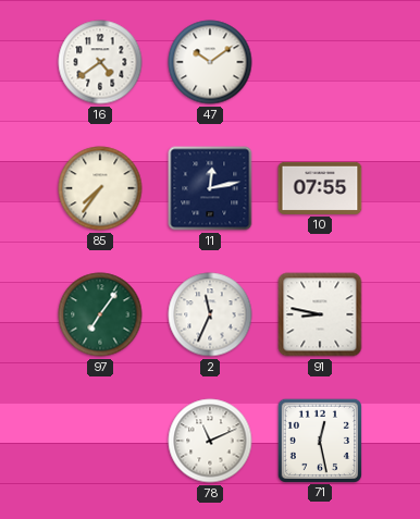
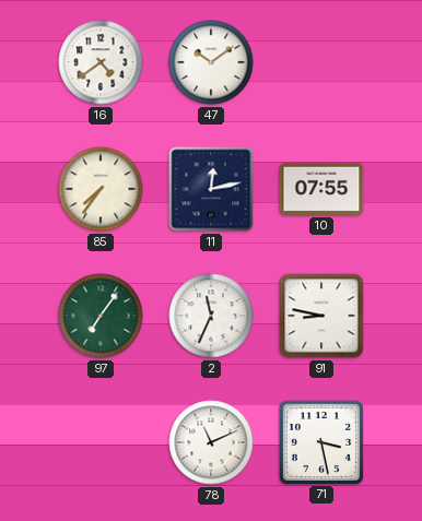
71: 12:28 -> 3:28 (320, 441)
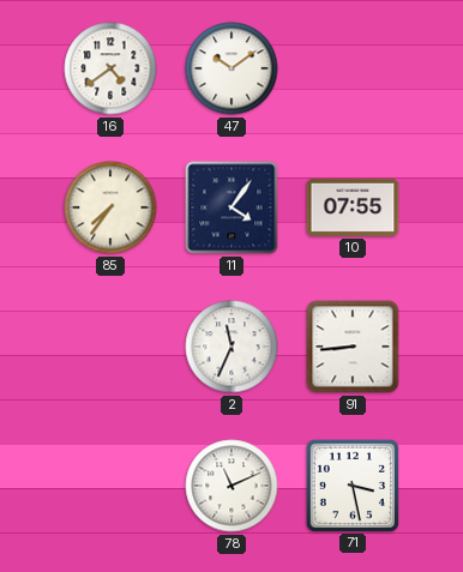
11: 12:13 -> 4:06 (231, 207)
97: 7:06 -> none (101, 316)
91: 8:47 -> 8:44 (353, 347)
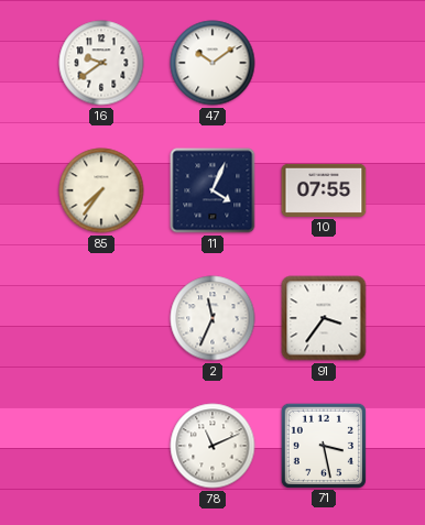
16: 4:39 -> 9:39 (101, 63)
11: 4:06 -> 4:04 (212, 190)
91: 8:44 -> 3:36 (324, 318)
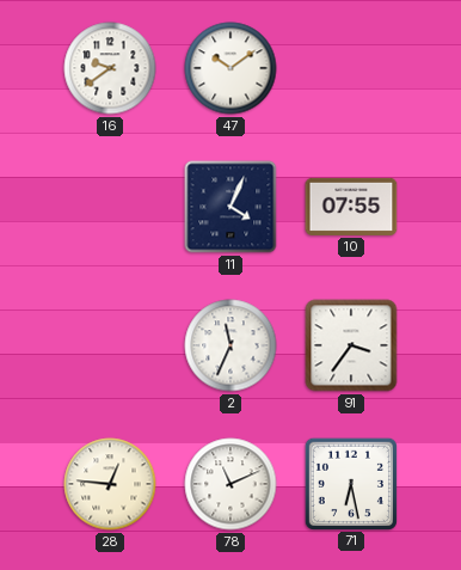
85: 7:36 -> none (101, 190)
28: none -> 12:46 (110, 484)
71: 3:28 -> 6:28 (350, 483)
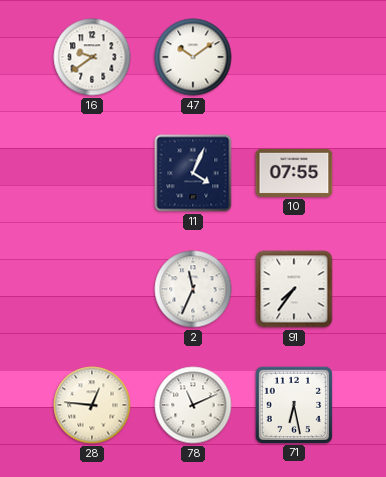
91: 3:36 -> 7:36 (294, 289)
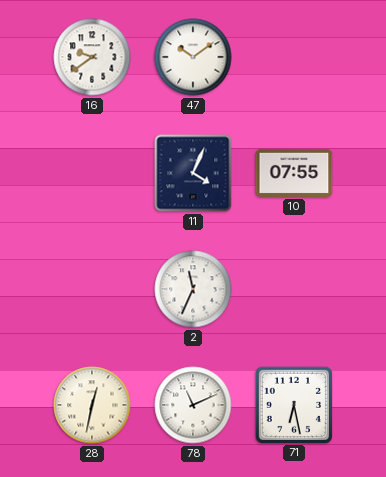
91: 7:36 -> none (294, 289)
28: 12:46 -> 12:32 (92, 405)
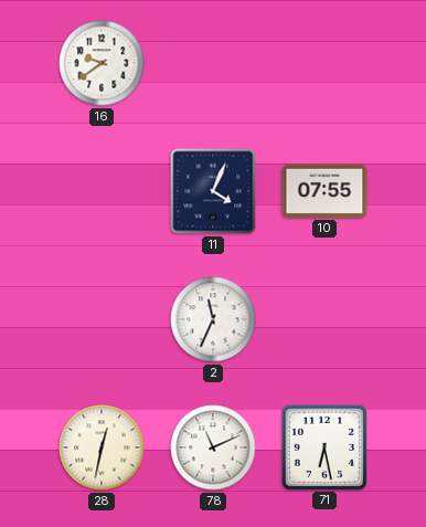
47: 10:09 -> none (193, 57)
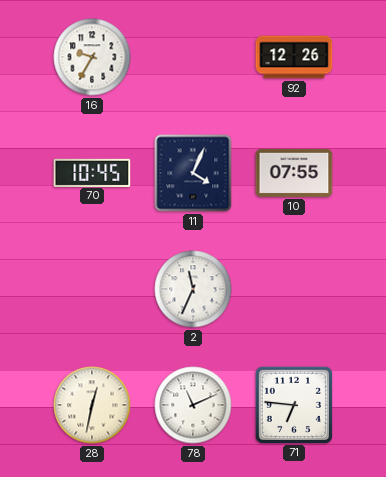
16: 9:39 -> 9:35 (92, 57)
92: none -> 12:26 (294, 57)
70: none -> 10:45 (92, 172)
71: 6:28 -> 6:46 (293, 404)
